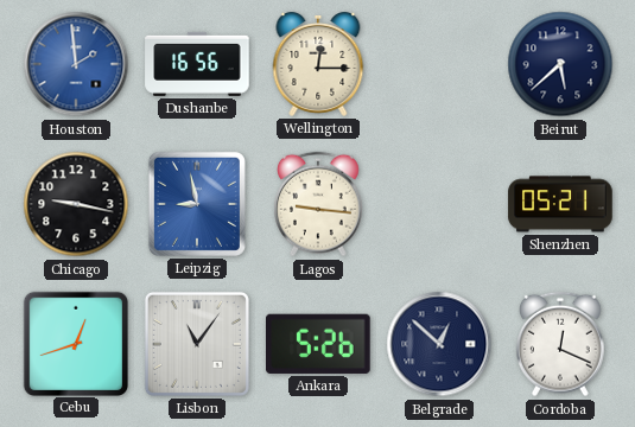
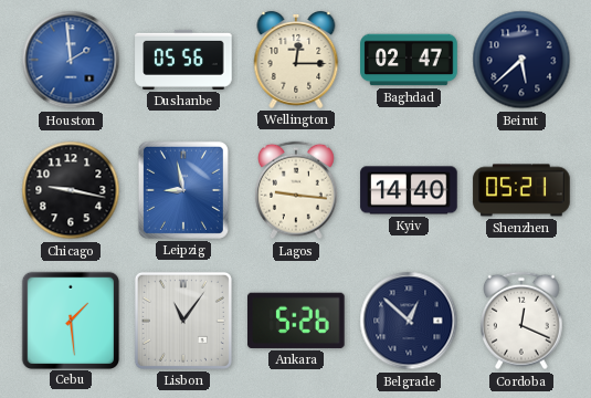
Dushanbe: 16:56 -> 05:56 (183, 60)
Baghdad: none -> 02:47 (409, 60)
Kyiv: none -> 14:40 (409, 190)
Cebu: 12:42 -> 1:29 (70, 320)
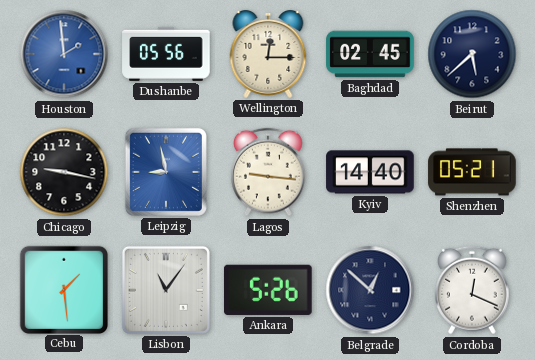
Baghdad: 02:47 -> 02:45 (370, 54)
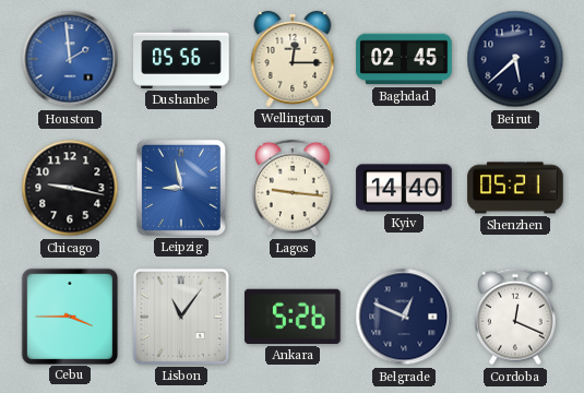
Cebu: 1:29 -> 3:45 (69, 315)
Belgrade: 12:52 -> 12:49 (404, 317)
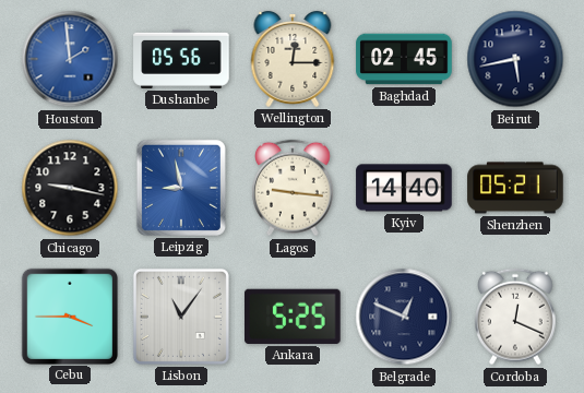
Beirut: 5:38 -> 5:43 (515, 59)
Ankara: 5:26 -> 5:25 (294, 317)
